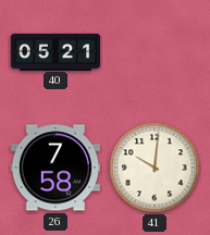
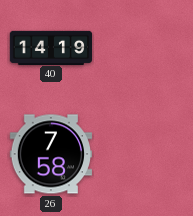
40: 05:21 -> 14:19 (51, 47)
41: 10:01 -> none (155, 168)
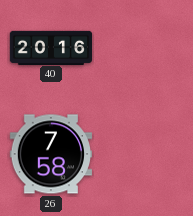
40: 14:19 -> 20:16 (51, 47)
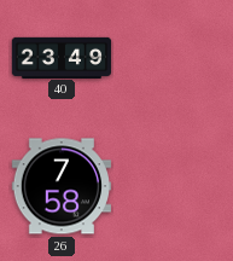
40: 20:16 -> 23:49 (62, 57)
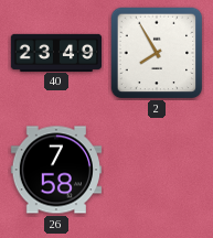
2: none -> 7:55 (157, 53)
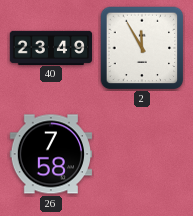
2: 7:55 -> 11:55 (142, 48)
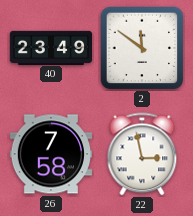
2: 11:55 -> 11:51 (142, 48)
22: none -> 2:58 (142, 154)
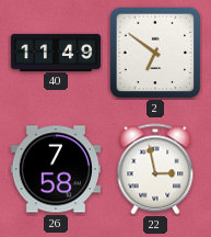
40: 23:49 -> 11:49 (56, 52)
2: 11:51 -> 6:51 (155, 53)
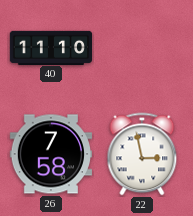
40: 11:49 -> 11:10 (51, 47)
2: 6:51 -> none (155, 53)
